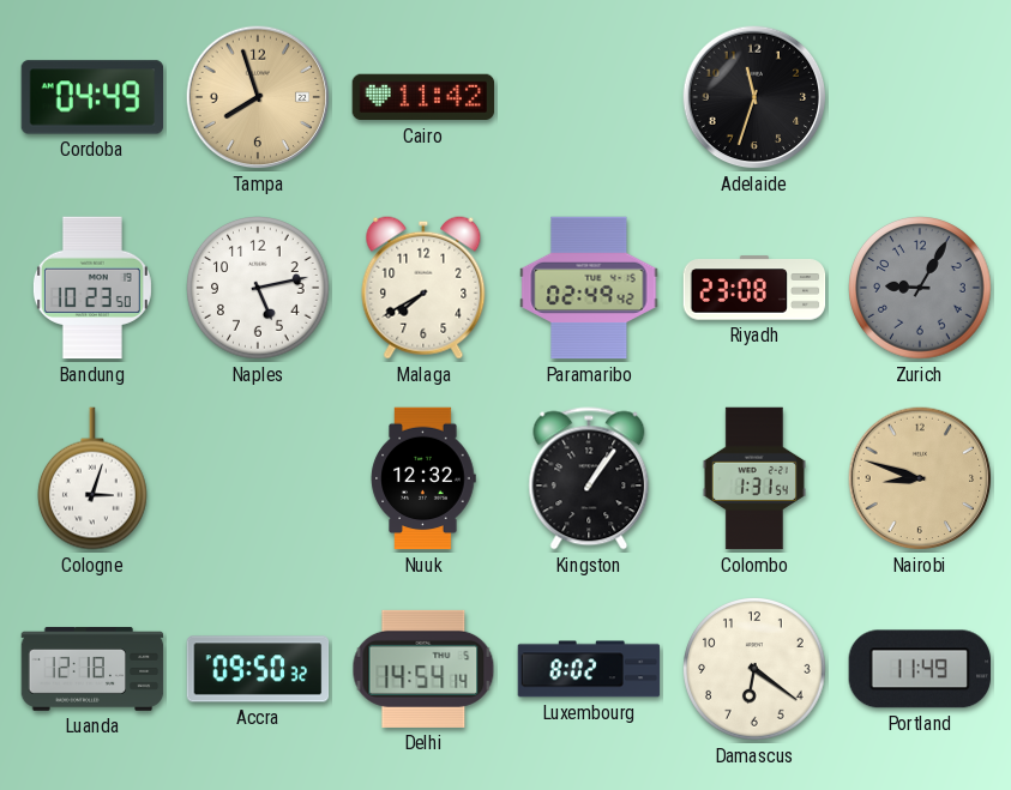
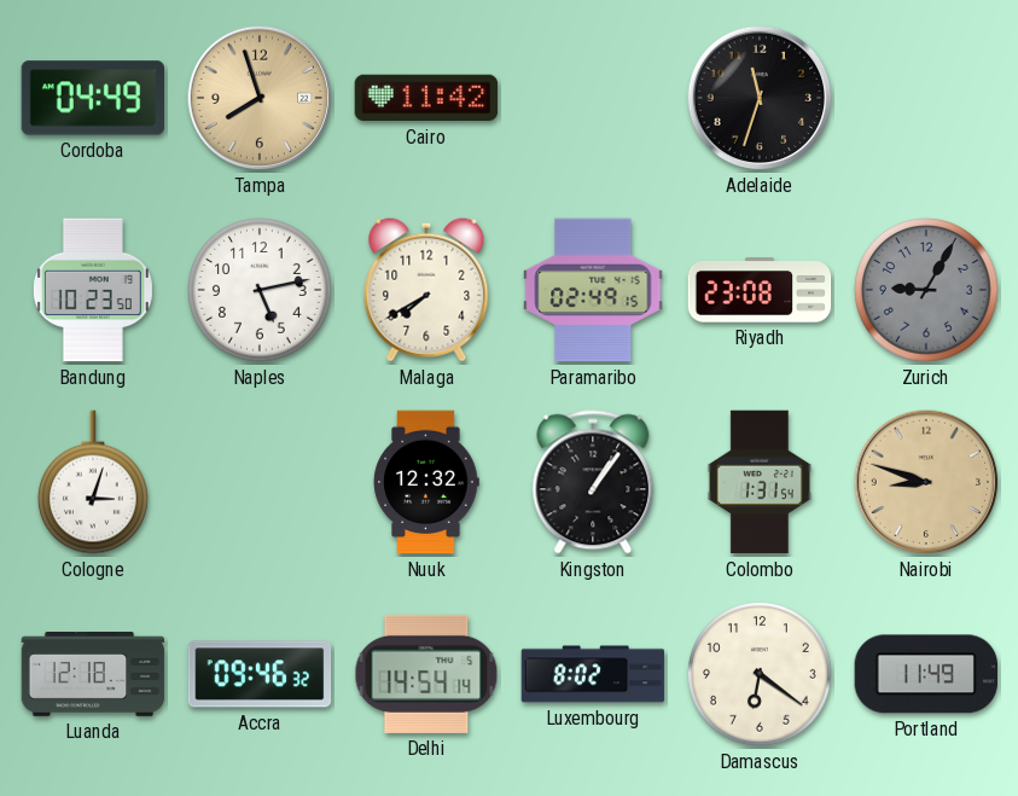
Paramaribo: 02:49:42 -> 02:49:15 (593, 290)
Accra: 09:50 -> 09:46 (260, 674)
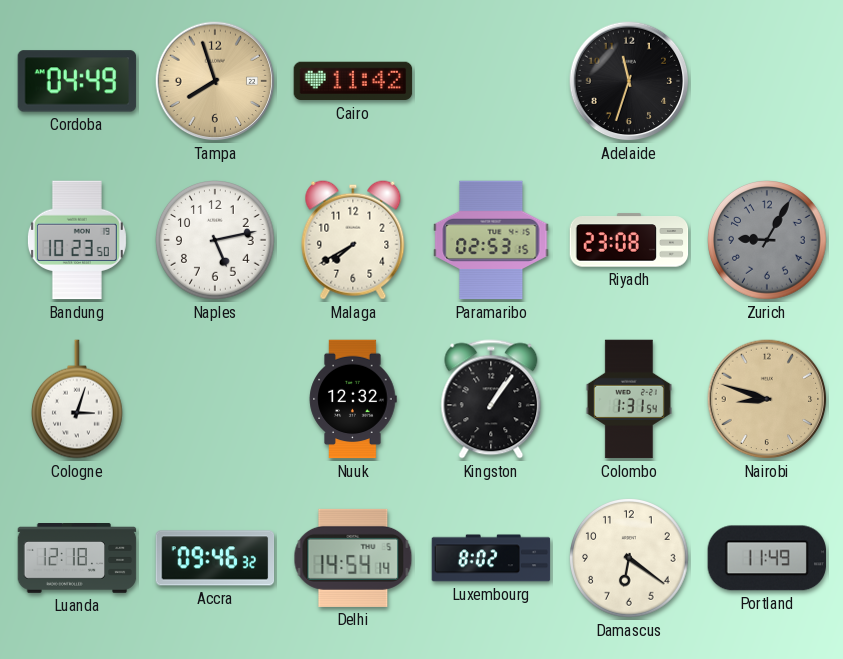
Paramaribo: 02:49 -> 02:53 (491, 240)
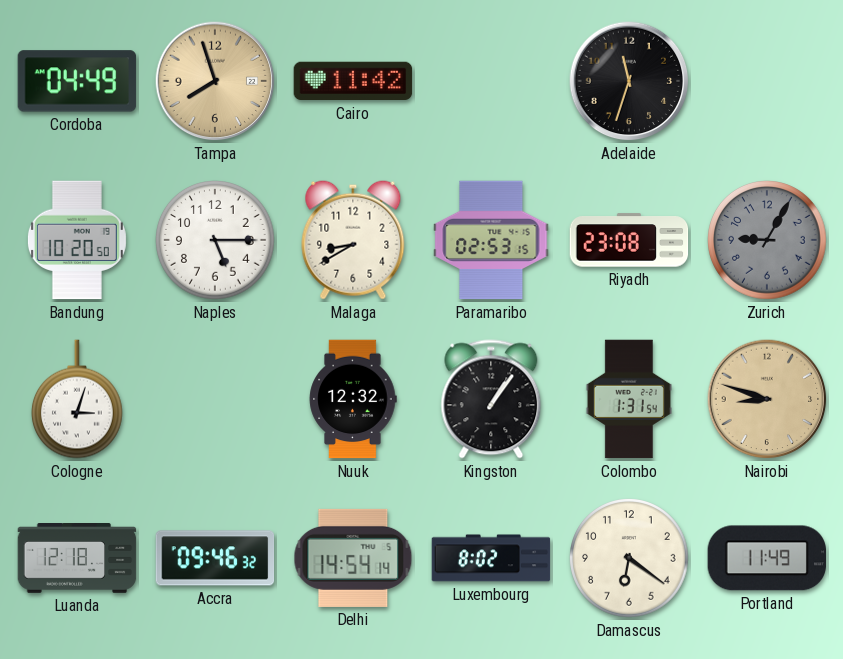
Bandung: 10:23 -> 10:20 (77, 240)
Naples: 5:13 -> 5:15 (216, 241)
Malaga: 7:40 -> 8:40 (353, 240)
